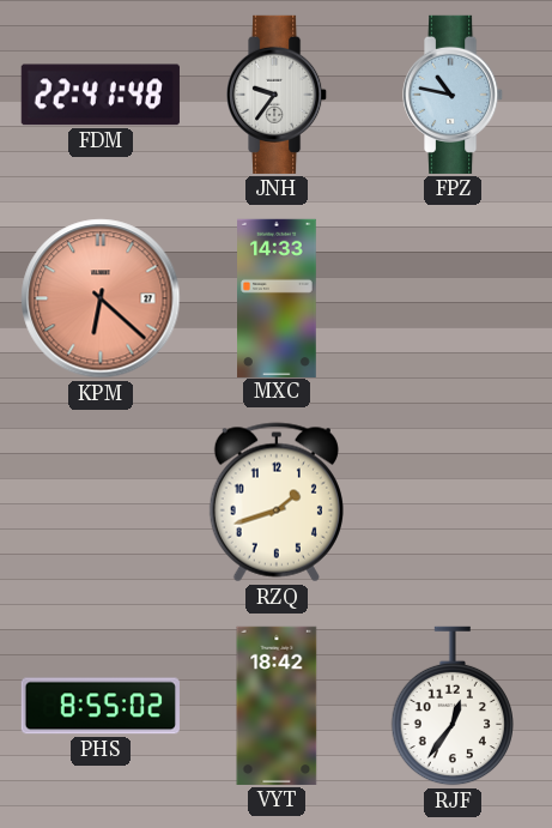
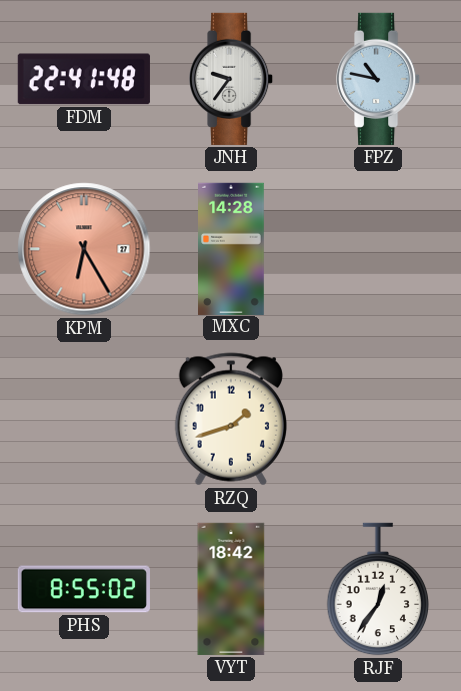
KPM: 6:22 -> 6:25 (84, 249)
MXC: 14:33 -> 14:28 (232, 248)
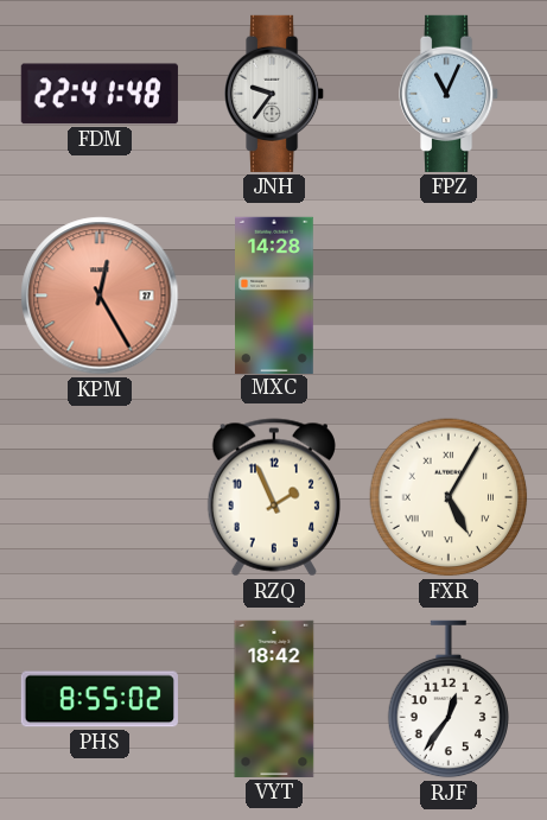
FPZ: 10:47 -> 11:04 (450, 94)
KPM: 6:25 -> 12:25 (100, 295)
RZQ: 1:42 -> 1:56 (274, 497)
FXR: none -> 5:05 (449, 497)
